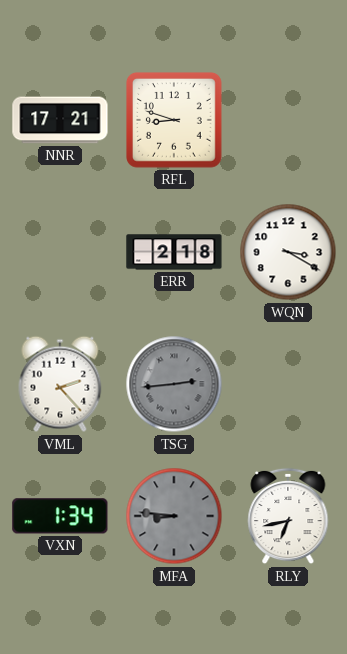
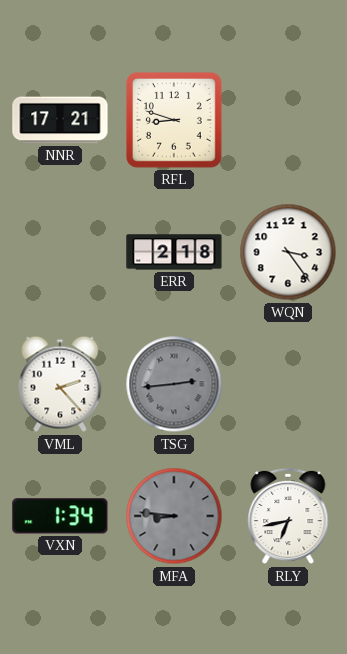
WQN: 3:20 -> 3:24 (288, 252)
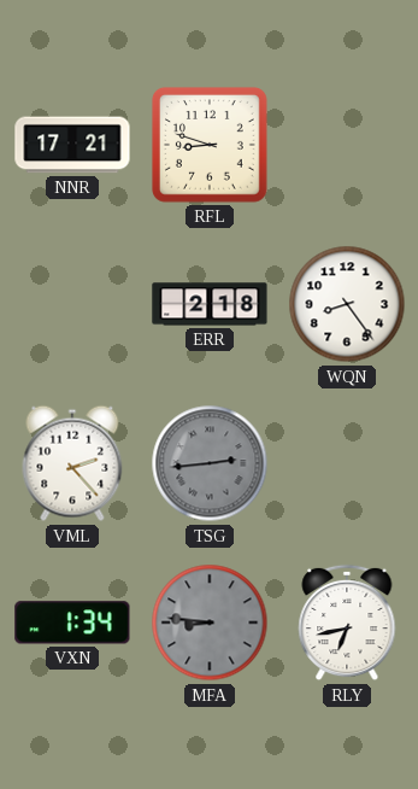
WQN: 3:24 -> 8:24 (347, 304)
